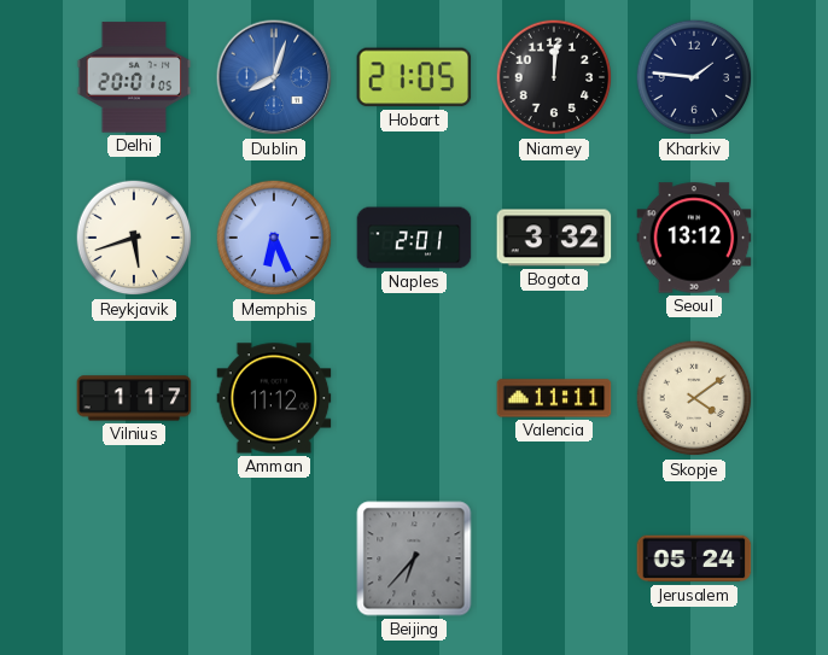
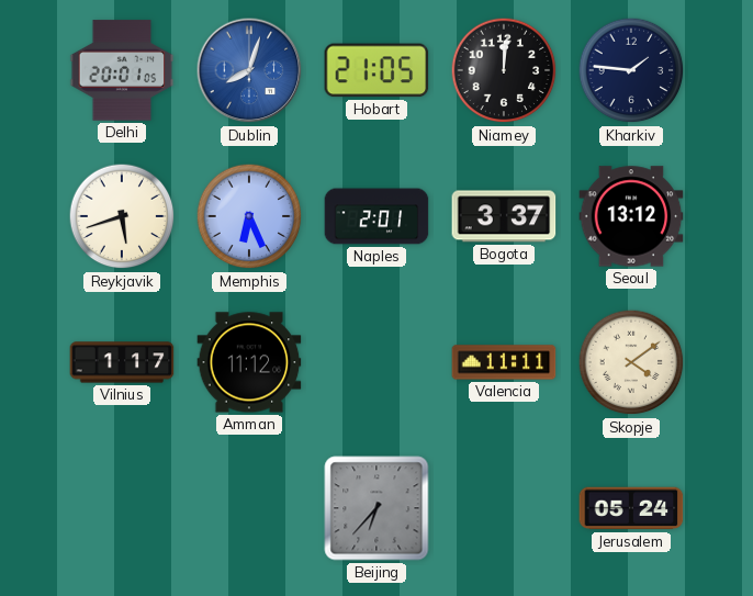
Bogota: 3:32 -> 3:37 (504, 216)
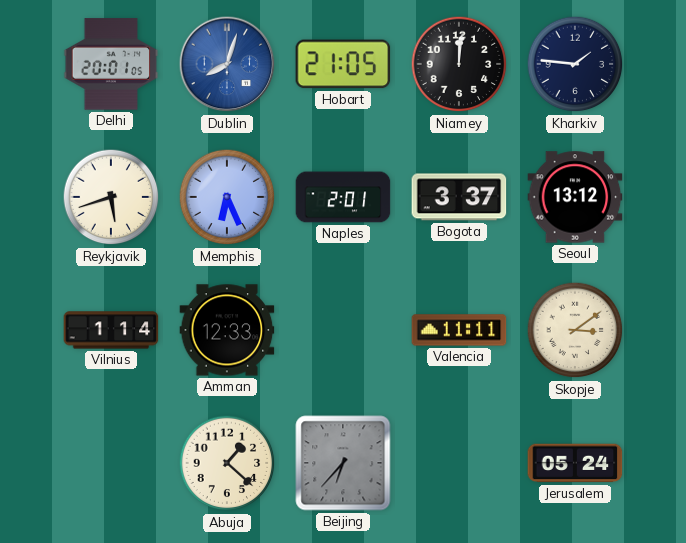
Vilnius: 1:17 -> 1:14 (111, 330)
Amman: 11:12 -> 12:33 (227, 330)
Skopje: 4:09 -> 3:09 (575, 330)
Abuja: none -> 1:22 (227, 463)
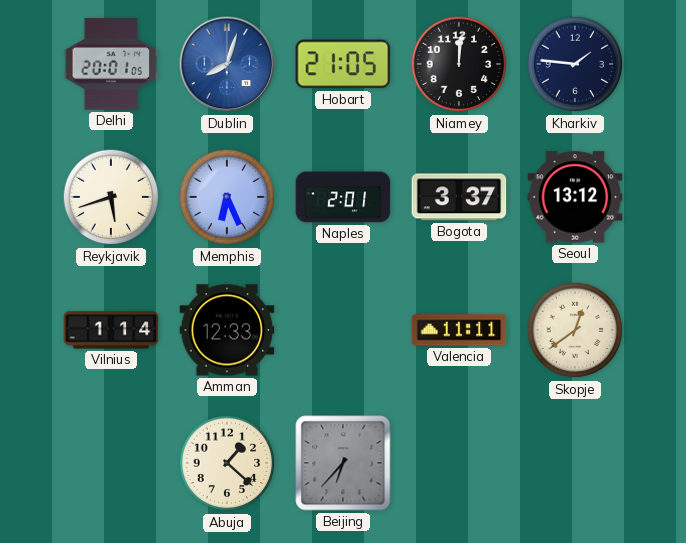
Skopje: 3:09 -> 12:39 (575, 330)
Jerusalem: 05:24 -> none (575, 463)
